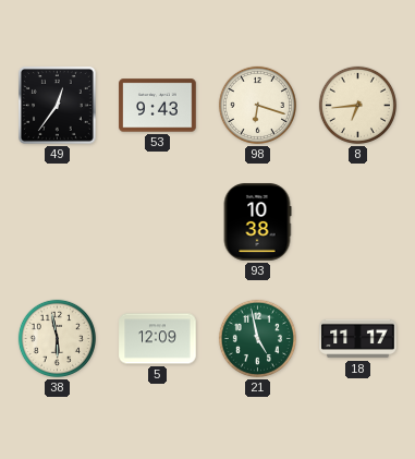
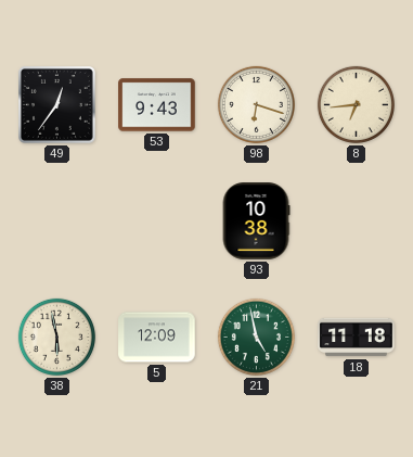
18: 11:17 -> 11:18 (357, 338)
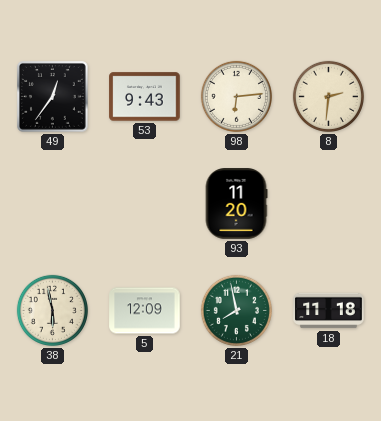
98: 6:18 -> 6:14 (236, 96)
8: 6:44 -> 2:31 (328, 96)
93: 10:38 -> 11:20 (236, 204)
21: 4:58 -> 7:58 (236, 310)
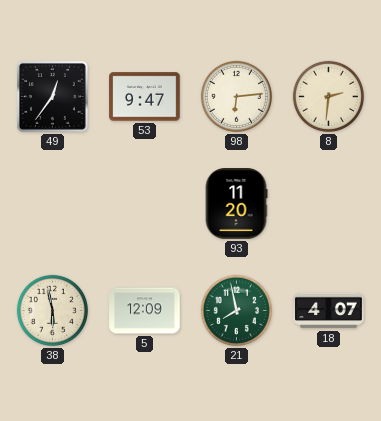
53: 9:43 -> 9:47 (145, 97)
18: 11:18 -> 4:07 (329, 311)
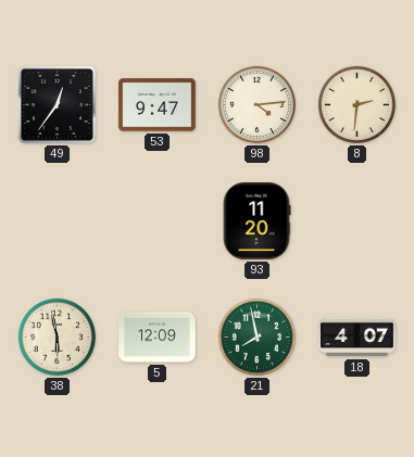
98: 6:14 -> 4:14 (256, 104)
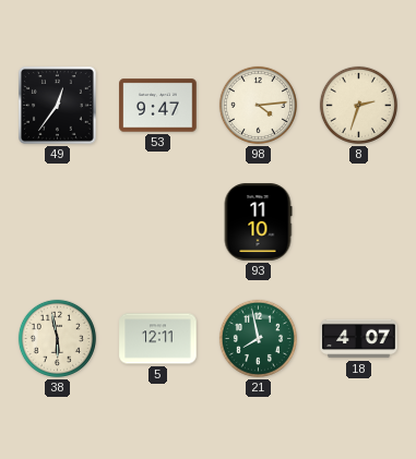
8: 2:31 -> 2:33 (358, 105)
93: 11:20 -> 11:10 (258, 222)
5: 12:09 -> 12:11 (158, 339)
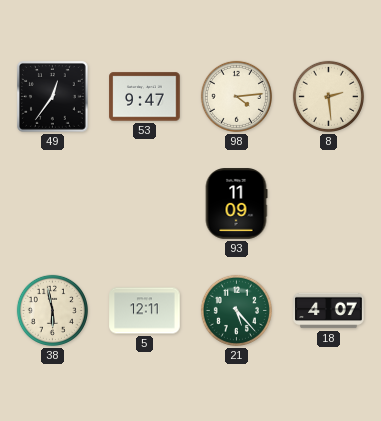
8: 2:33 -> 2:29 (328, 96)
93: 11:10 -> 11:09 (236, 204)
21: 7:58 -> 5:23 (236, 310)
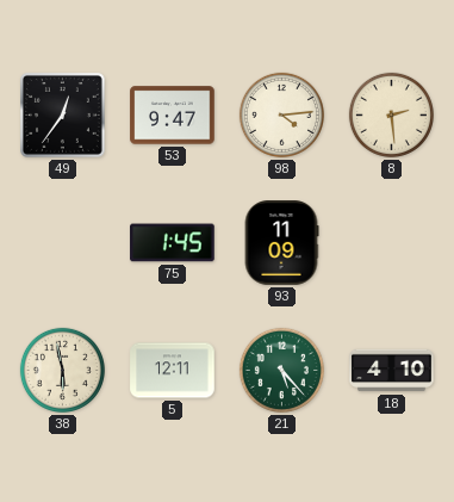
75: none -> 1:45 (173, 243)
18: 4:07 -> 4:10 (392, 371)
